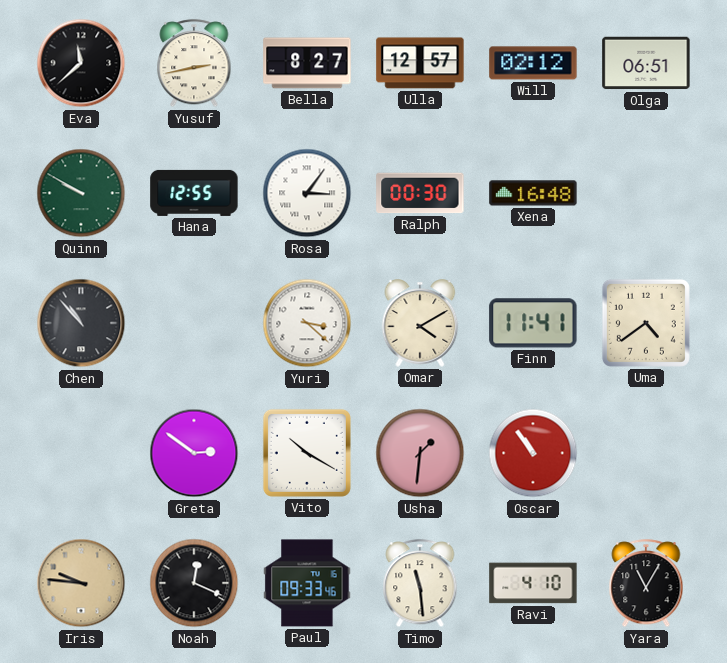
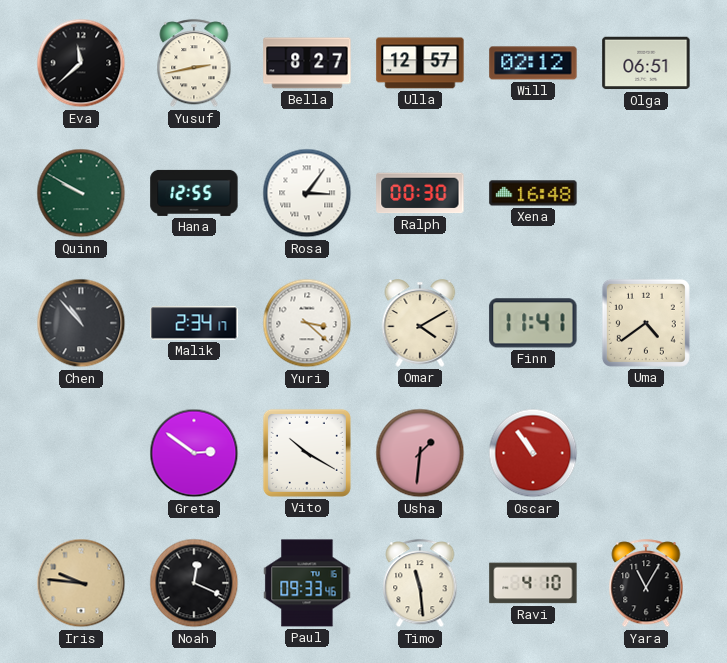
Malik: none -> 2:34 (194, 323)
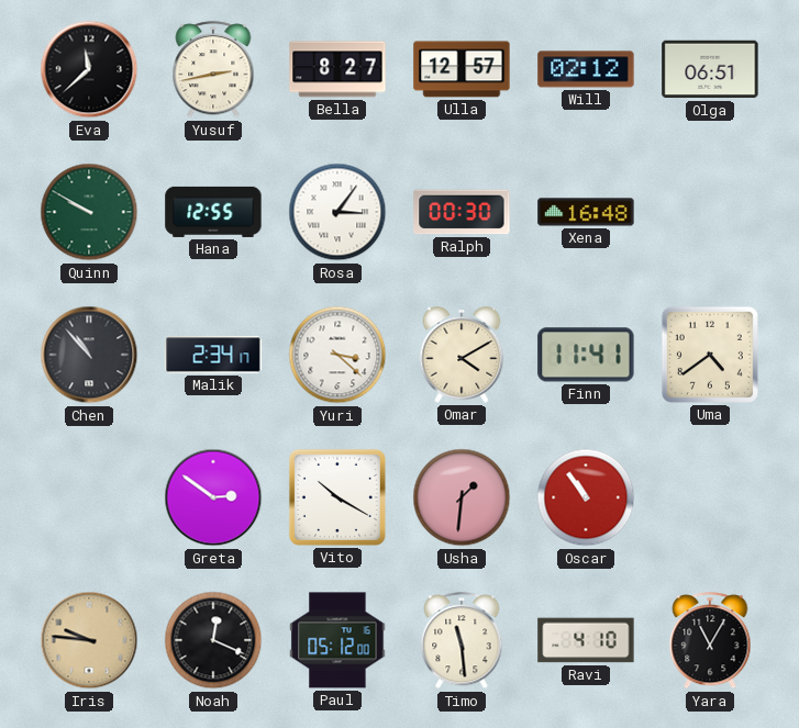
Paul: 09:33 -> 05:12 (337, 640)
